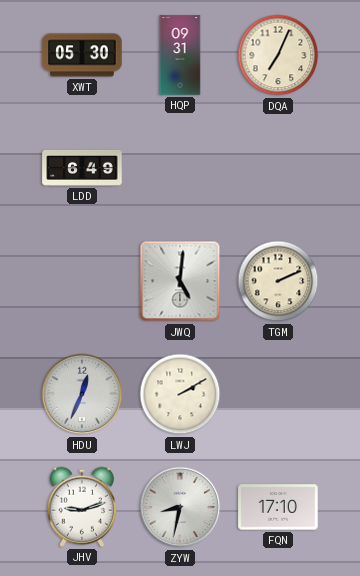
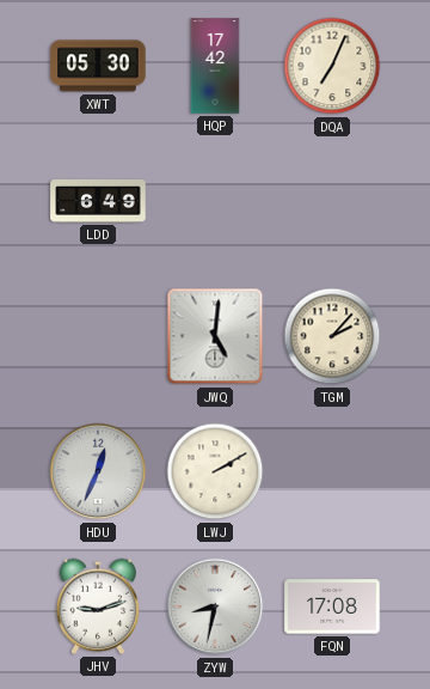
HQP: 09:31 -> 17:42 (215, 66)
TGM: 2:11 -> 2:07 (332, 336)
FQN: 17:10 -> 17:08 (332, 606)
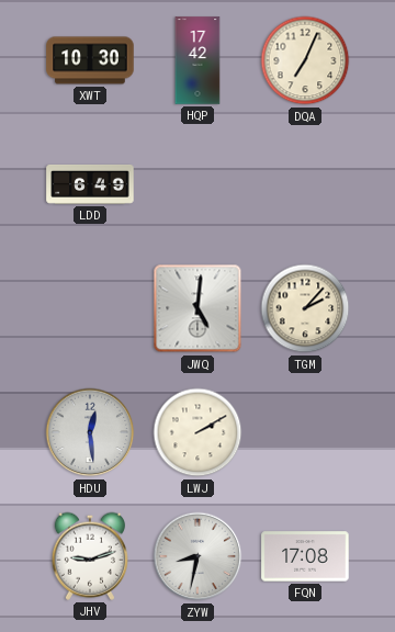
XWT: 05:30 -> 10:30 (90, 60)
HDU: 12:34 -> 12:29 (90, 432)
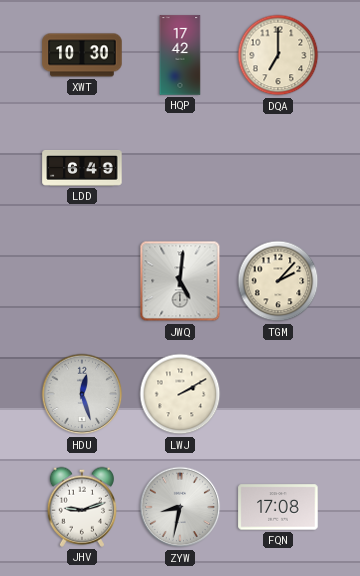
DQA: 7:04 -> 7:00 (278, 55)
HDU: 12:29 -> 12:27 (82, 394)
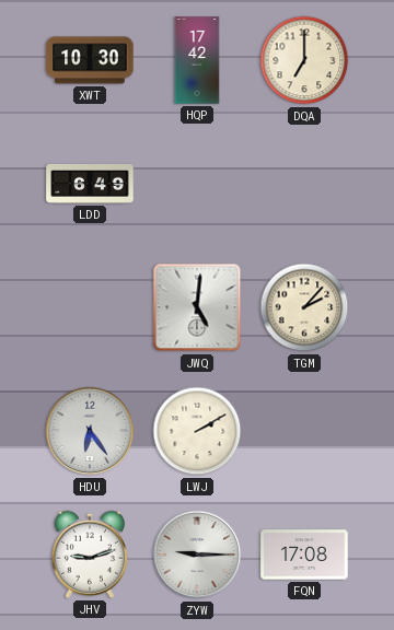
HDU: 12:27 -> 6:24 (90, 431)
ZYW: 8:32 -> 9:15 (197, 555)
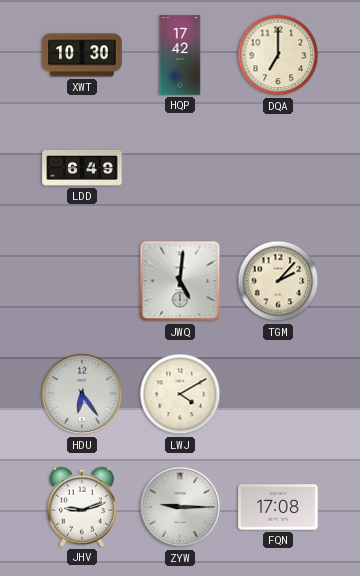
LWJ: 2:10 -> 4:10 (180, 394)
